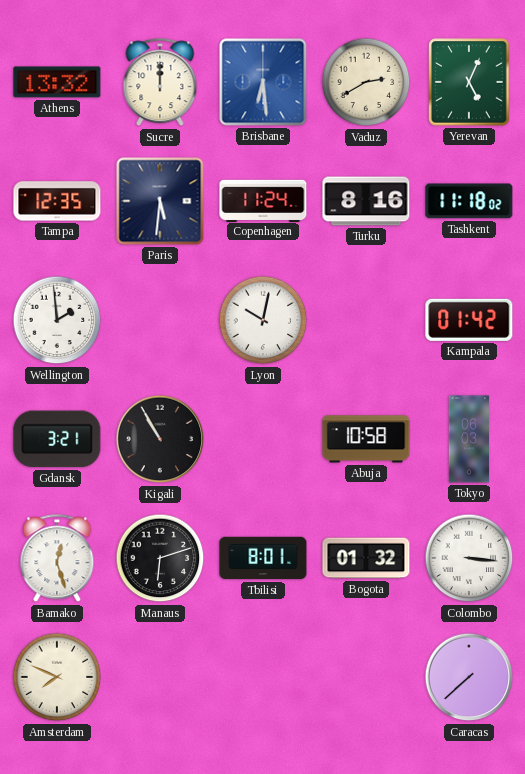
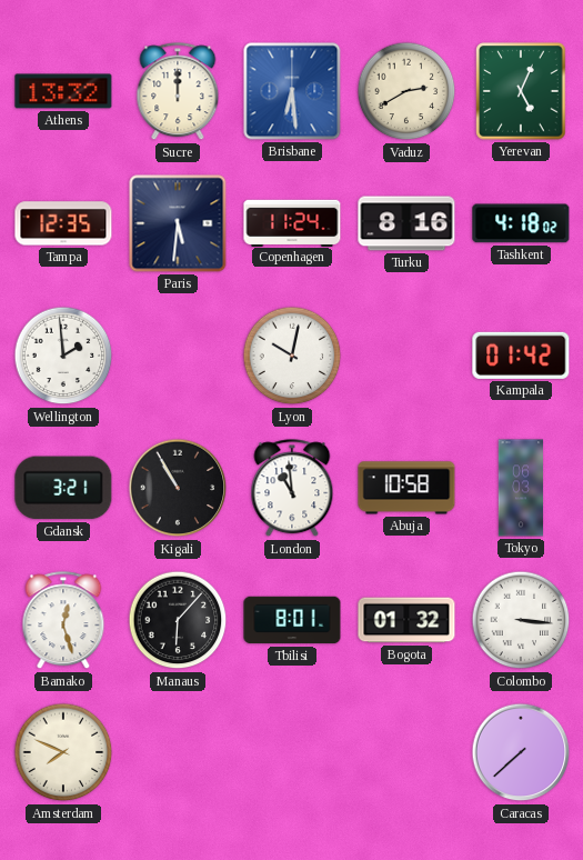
Tashkent: 11:18 -> 4:18 (521, 223)
London: none -> 10:59 (292, 489)
Manaus: 6:12 -> 6:07 (178, 620)
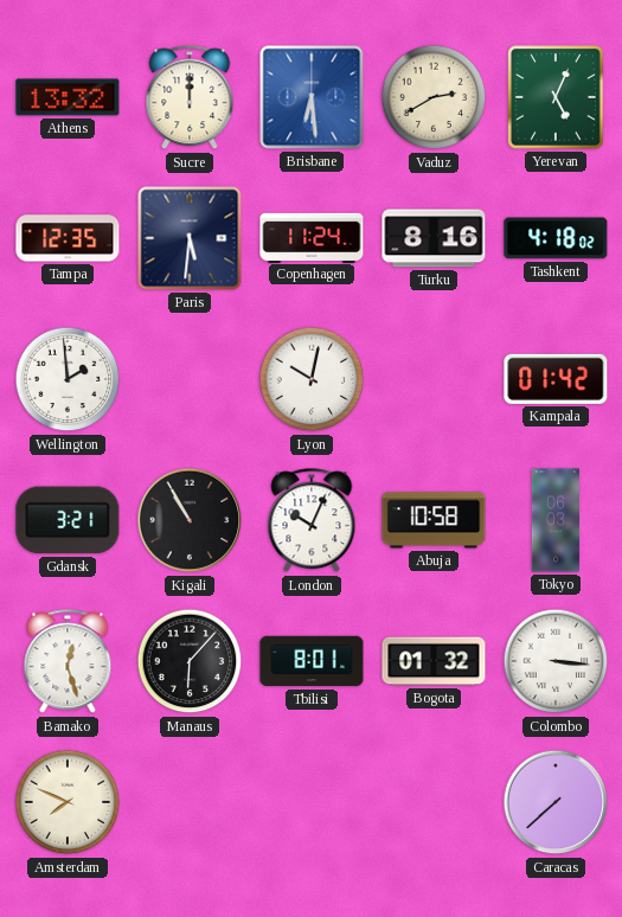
London: 10:59 -> 10:04 (312, 521)
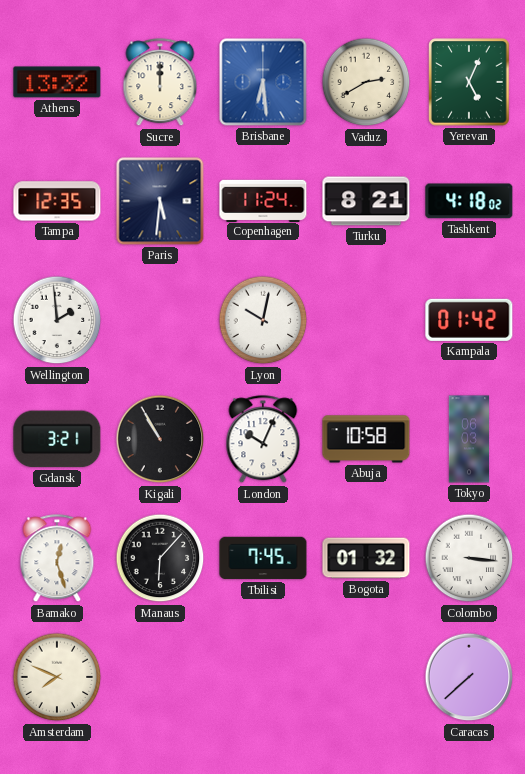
Turku: 8:16 -> 8:21 (366, 201)
Tbilisi: 8:01 -> 7:45 (263, 558)
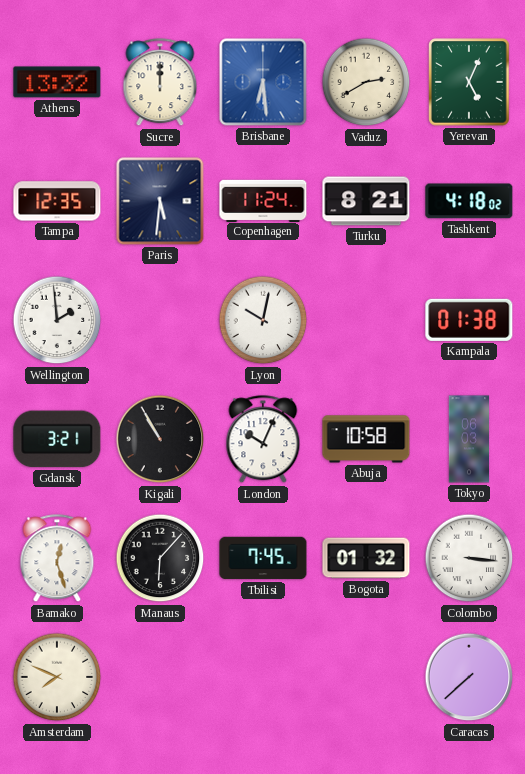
Kampala: 01:42 -> 01:38 (469, 320)
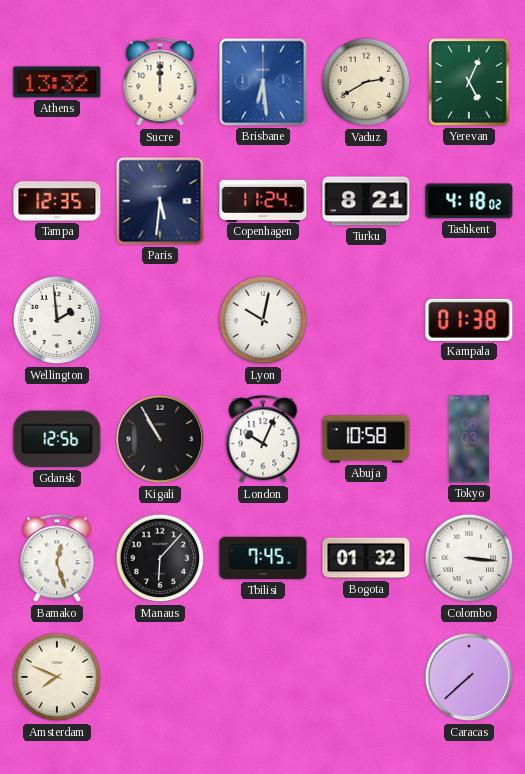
Gdansk: 3:21 -> 12:56 (57, 439)
